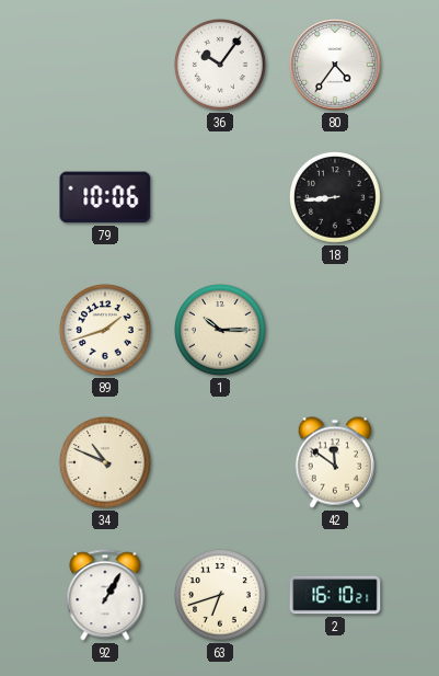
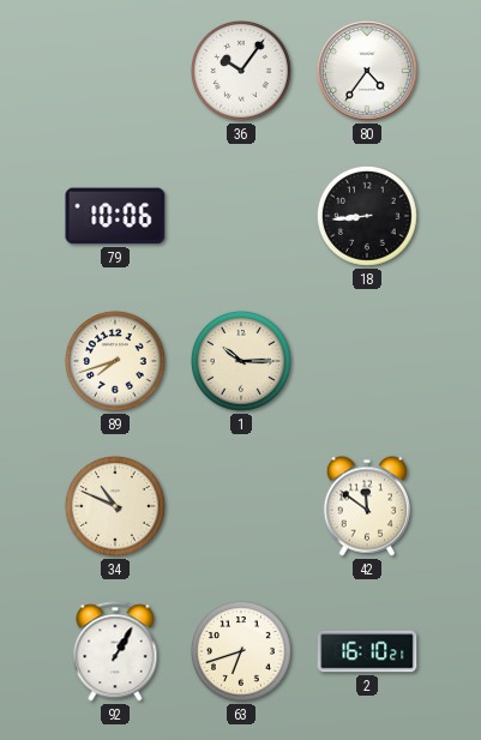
89: 1:42 -> 7:42 (115, 362)
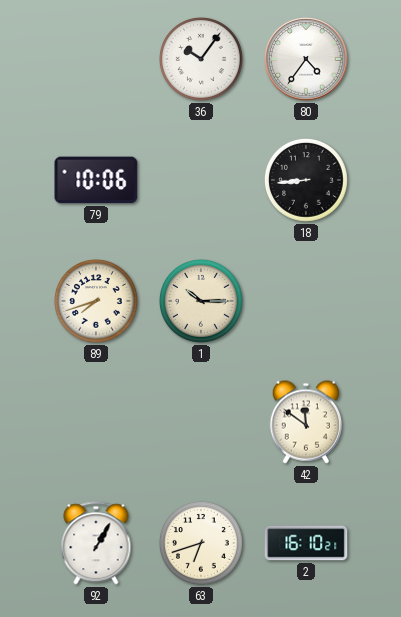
34: 10:49 -> none (115, 507)
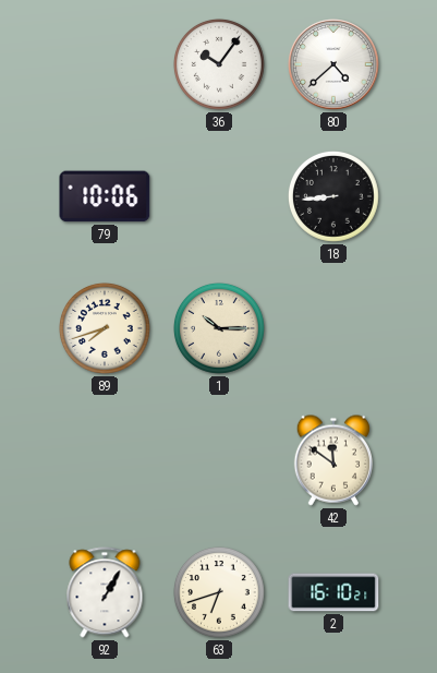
80: 4:36 -> 4:38 (333, 64)
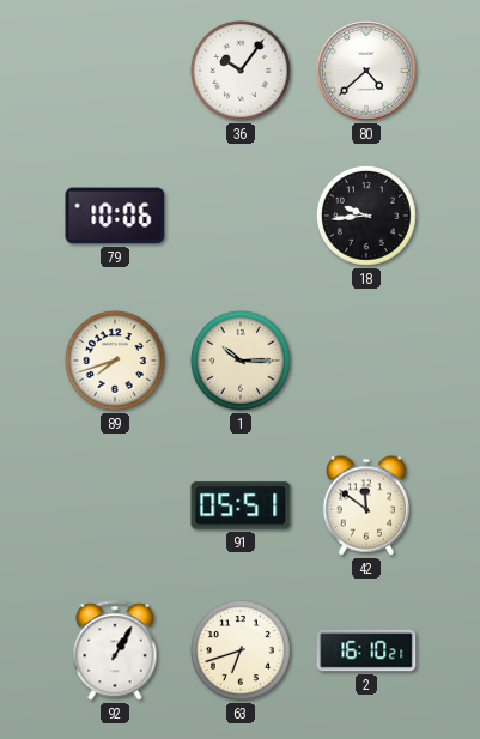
18: 8:44 -> 9:44 (366, 217)
91: none -> 05:51 (241, 505)
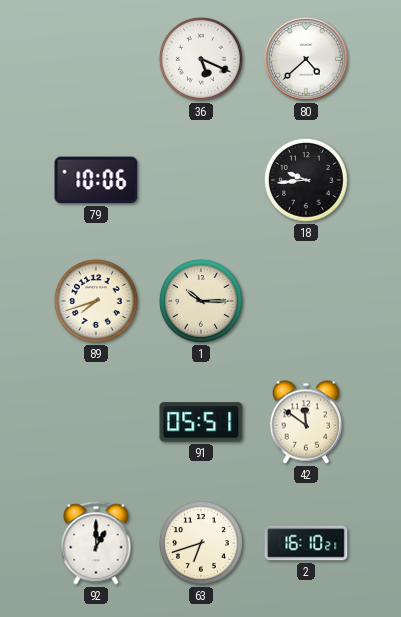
36: 10:06 -> 5:19 (201, 60)
92: 1:05 -> 1:00 (96, 543)
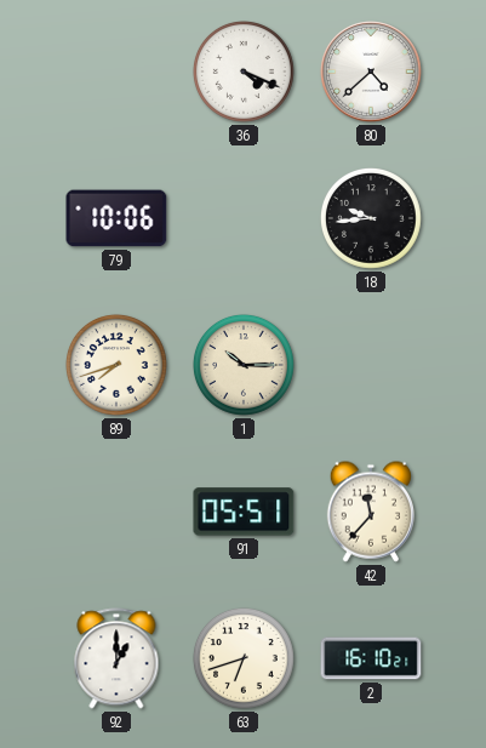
36: 5:19 -> 4:19 (244, 73)
42: 11:51 -> 11:37 (370, 512)
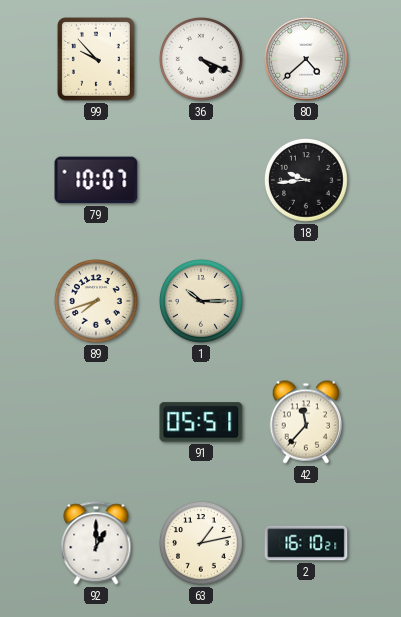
99: none -> 9:53 (96, 60)
79: 10:06 -> 10:07 (96, 180)
63: 6:42 -> 1:13 (201, 544)
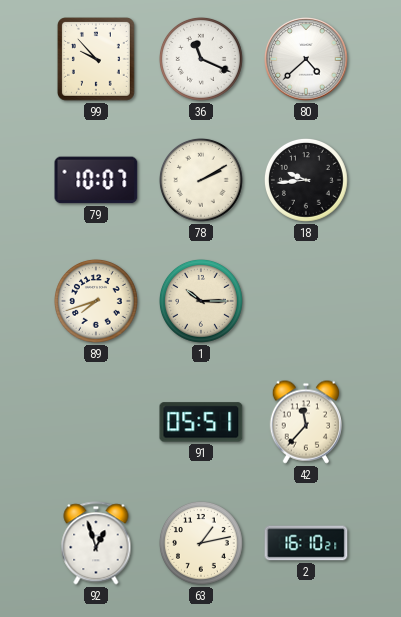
36: 4:19 -> 11:19 (201, 60)
78: none -> 2:10 (201, 181)
92: 1:00 -> 12:57 (96, 543)
